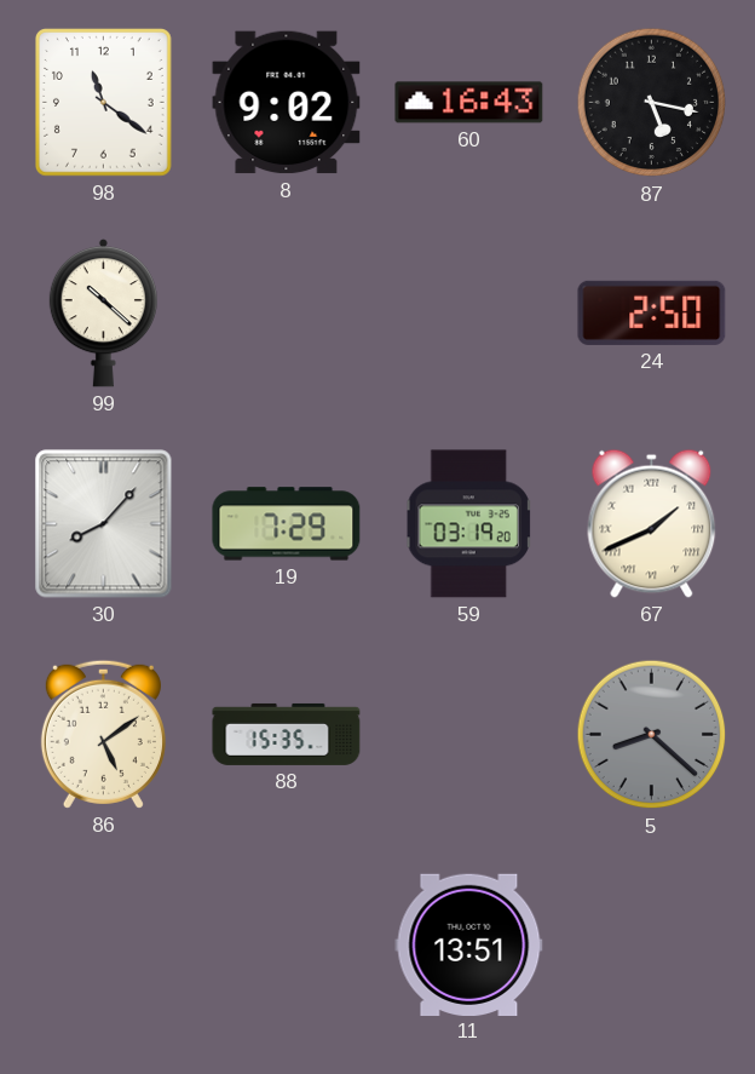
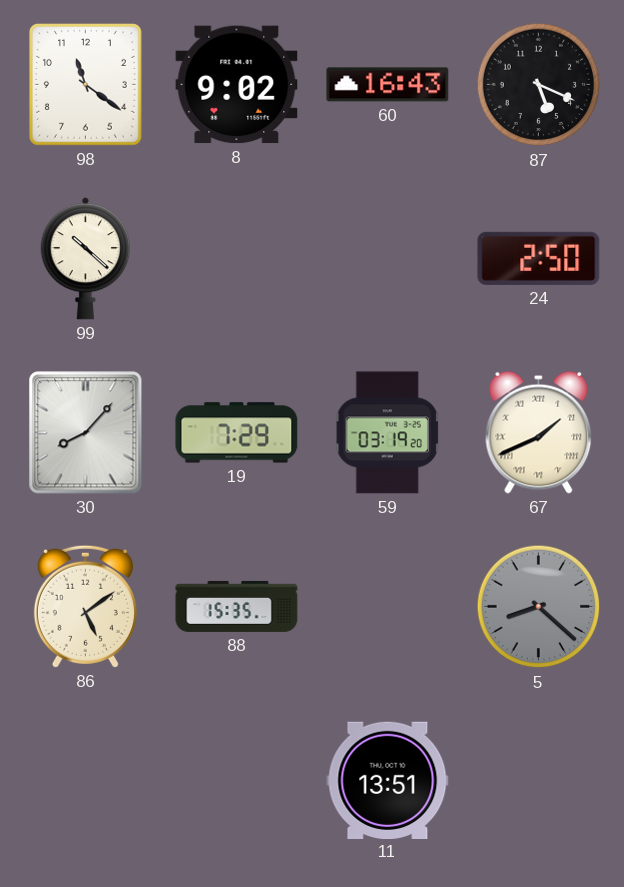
87: 5:17 -> 5:19 (539, 85)
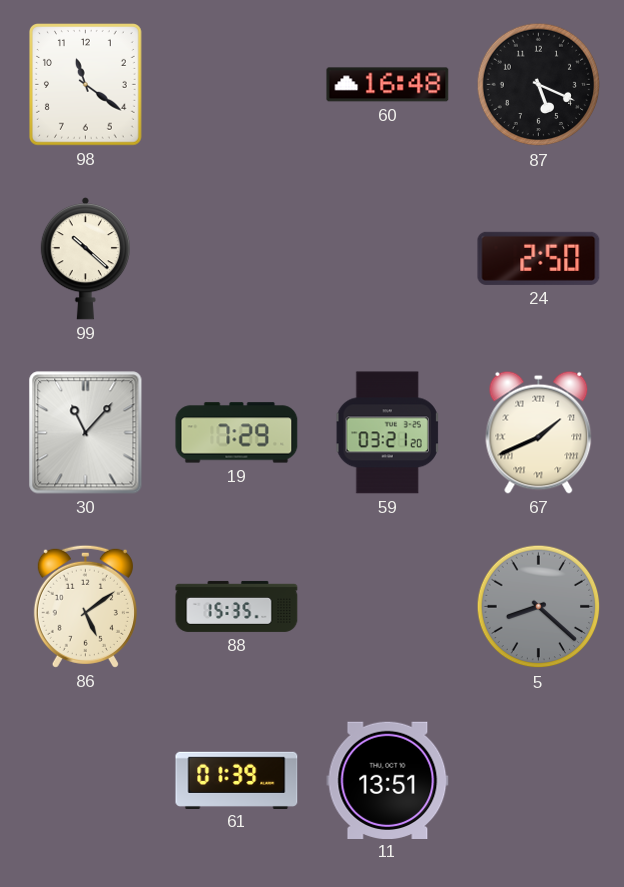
8: 9:02 -> none (237, 85)
60: 16:43 -> 16:48 (388, 85)
30: 8:07 -> 11:07 (86, 433)
59: 03:19 -> 03:21 (387, 433)
61: none -> 01:39 (237, 780)
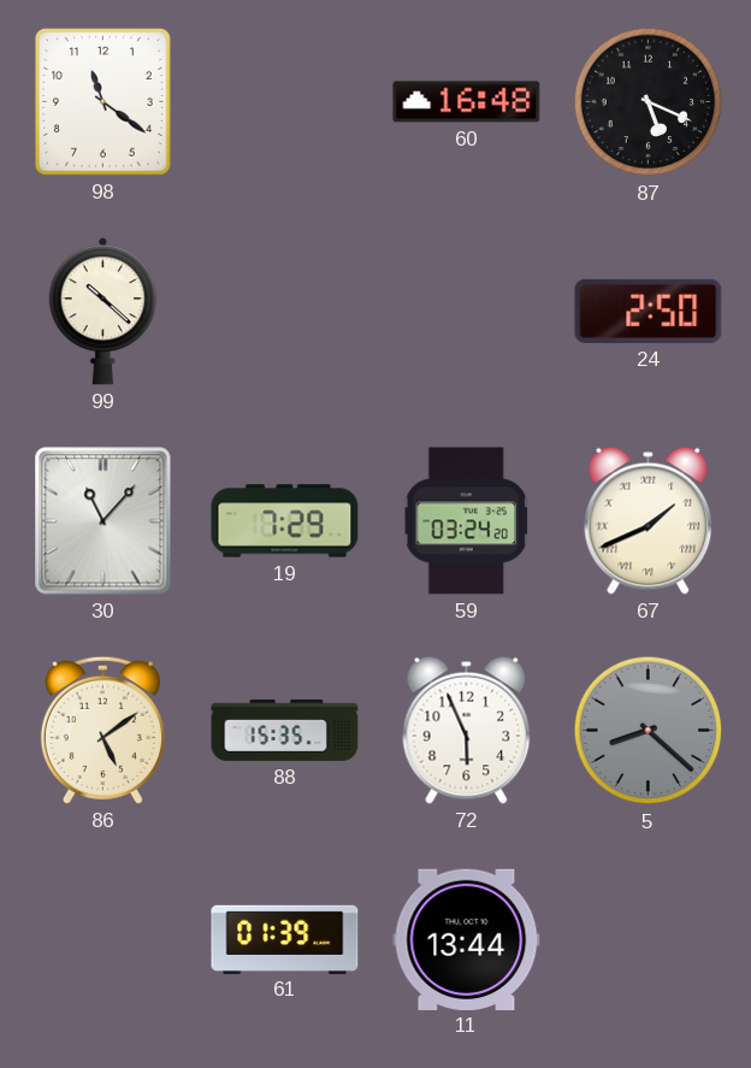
59: 03:21 -> 03:24 (466, 521)
72: none -> 5:56 (467, 730)
11: 13:51 -> 13:44 (467, 939)
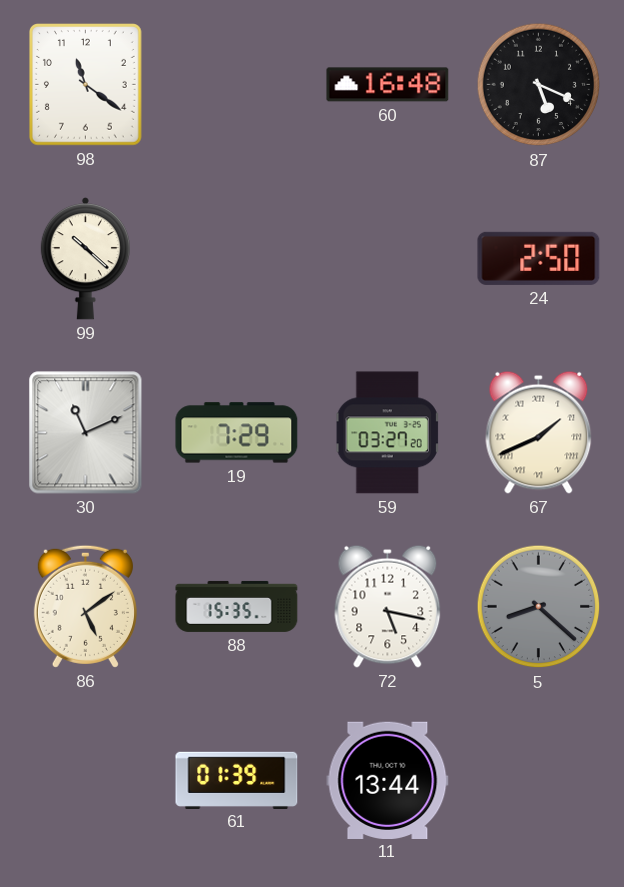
30: 11:07 -> 11:11 (86, 433)
59: 03:24 -> 03:27 (387, 433)
72: 5:56 -> 5:17 (388, 606)
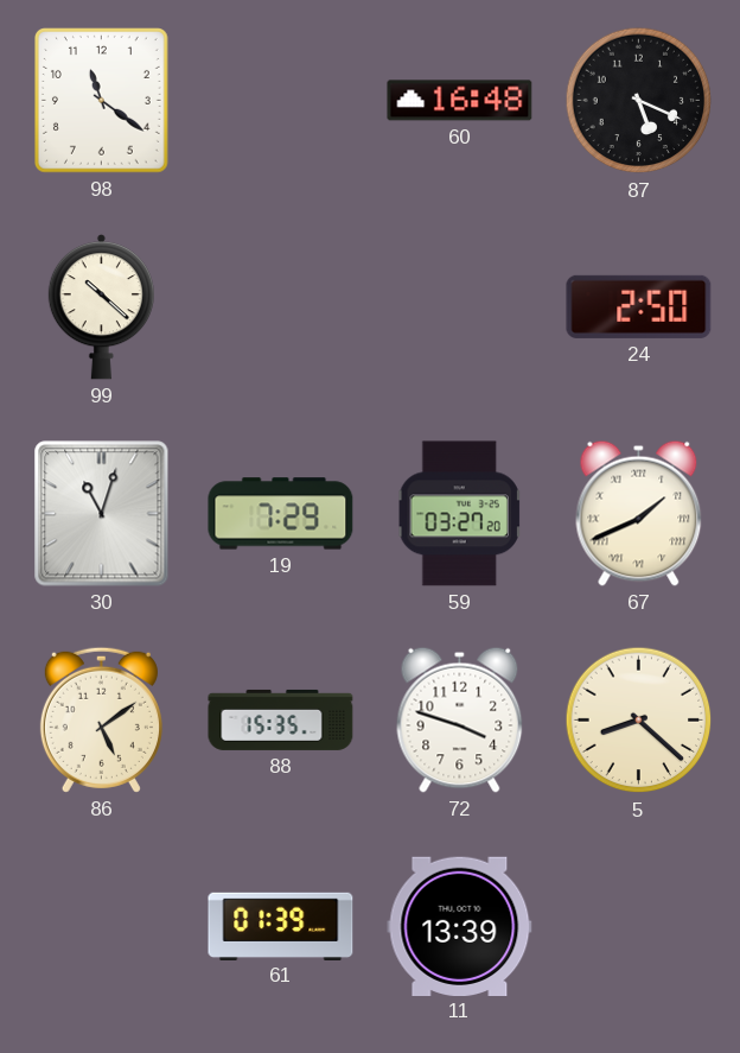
30: 11:11 -> 11:03 (102, 514)
72: 5:17 -> 3:48 (460, 719)
5 dial: grey -> cream (639, 721)
11: 13:44 -> 13:39 (460, 926)
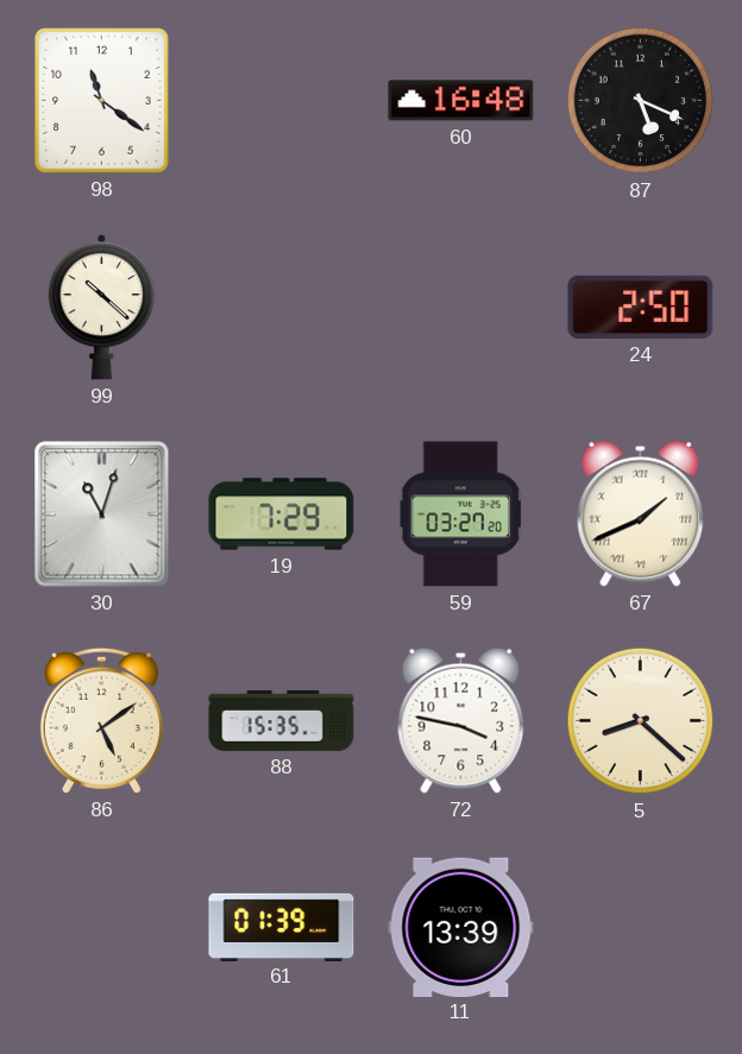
72: 3:48 -> 3:47 (461, 720)
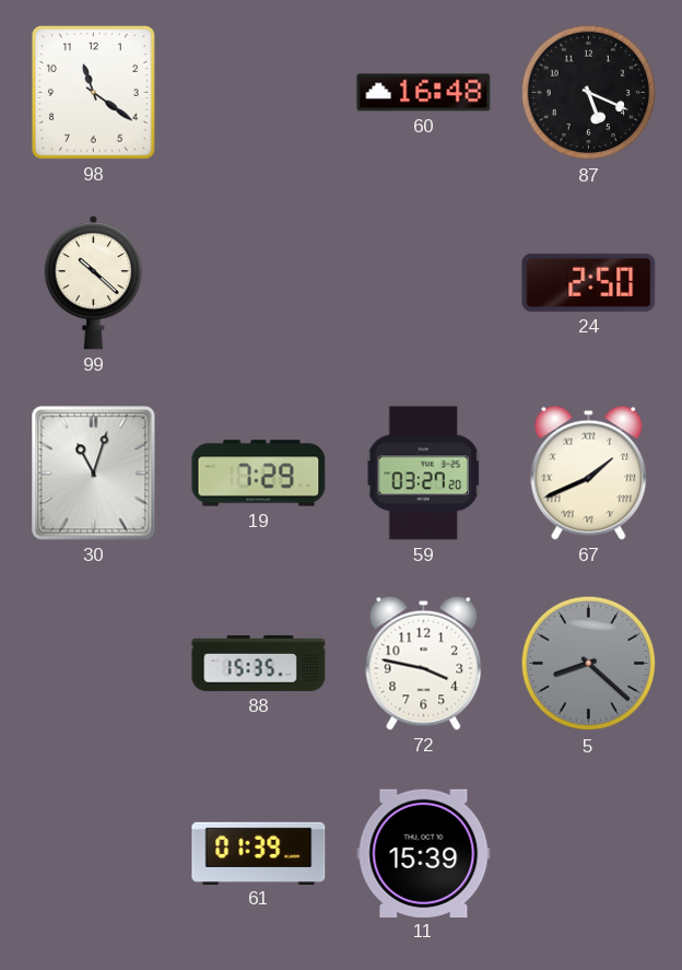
86: 5:09 -> none (101, 720)
5 dial: cream -> grey (589, 664)
11: 13:39 -> 15:39 (424, 853)
